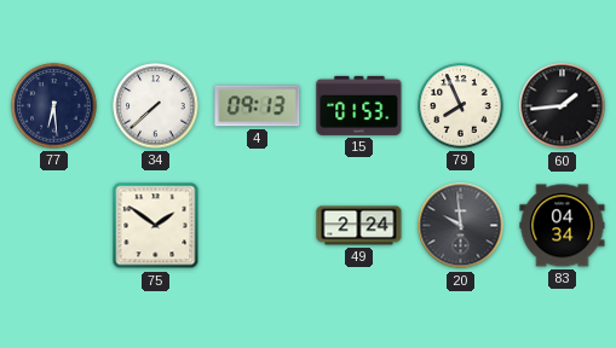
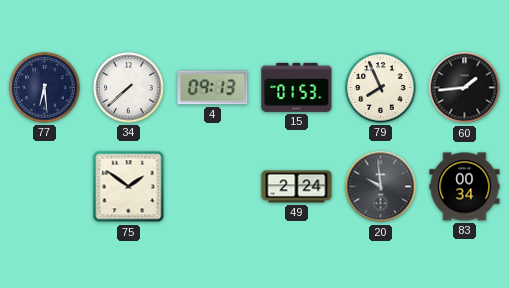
83: 04:34 -> 00:34 (465, 187)
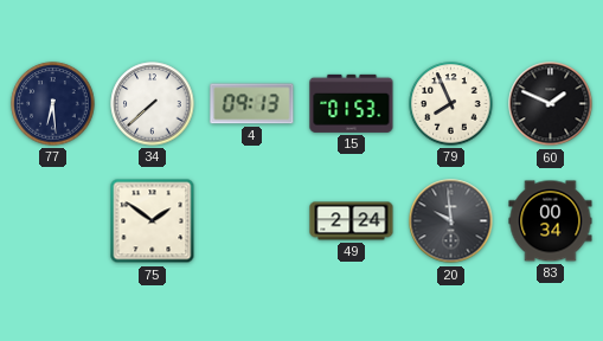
60: 1:44 -> 1:49 (551, 104)
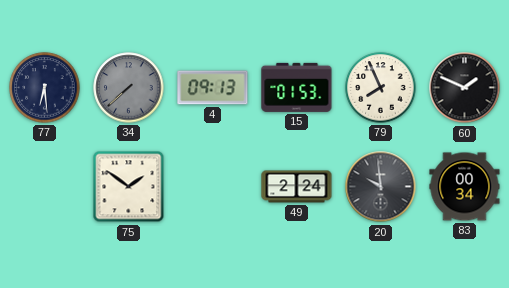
34 dial: white -> grey (129, 88)
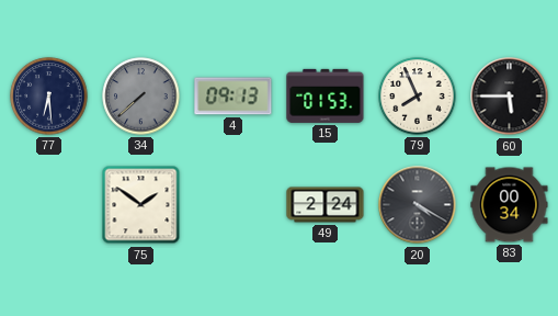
60: 1:49 -> 5:45 (510, 97)
20: 9:59 -> 4:20 (418, 205)
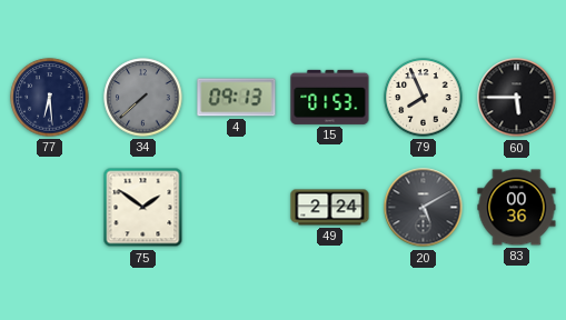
20: 4:20 -> 5:10 (424, 208)
83: 00:34 -> 00:36 (517, 208)
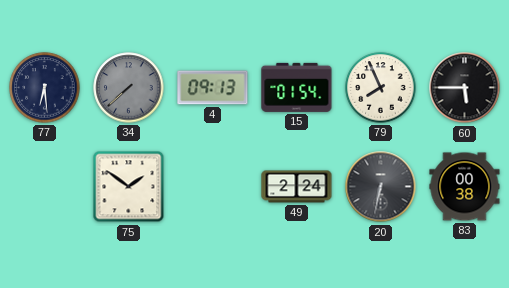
15: 01:53 -> 01:54 (297, 87)
20: 5:10 -> 6:32 (381, 187)
83: 00:36 -> 00:38 (465, 187)
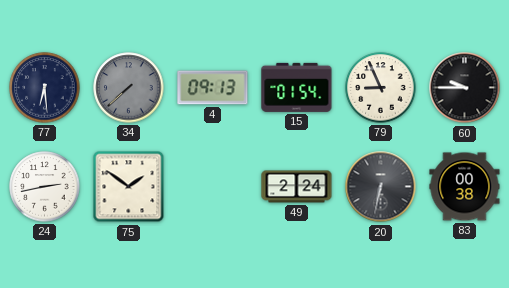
79: 7:56 -> 8:56 (381, 88)
60: 5:45 -> 9:45 (465, 88)
24: none -> 2:43 (45, 187)
